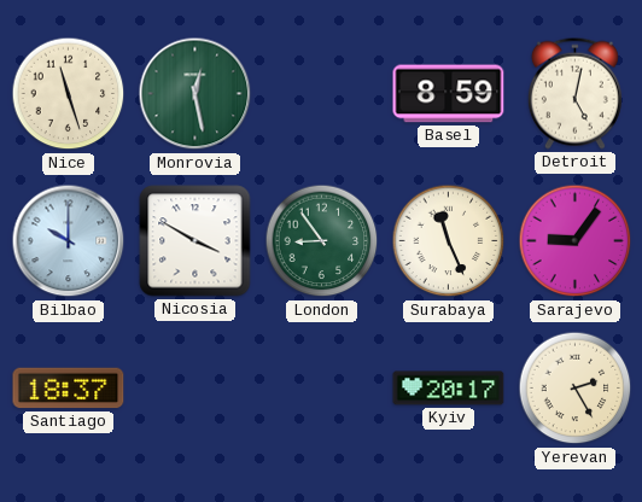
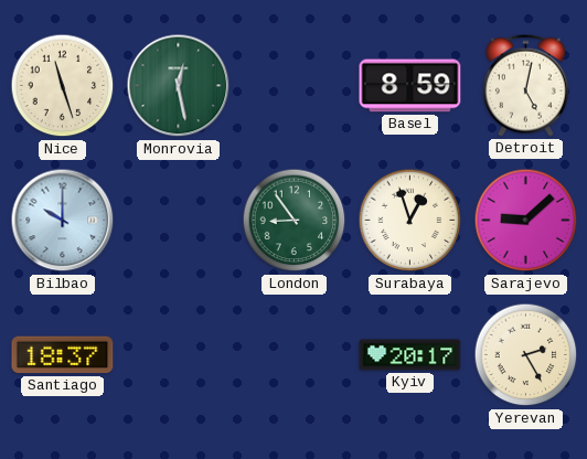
Nicosia: 3:50 -> none (195, 241)
Surabaya: 11:26 -> 12:57 (410, 221)
Sarajevo: 9:06 -> 9:08 (526, 221)
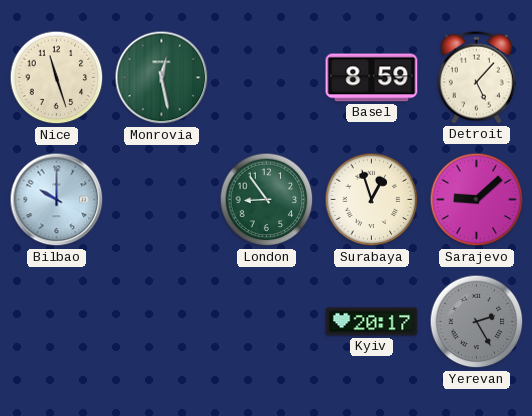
Detroit: 5:02 -> 5:07 (476, 77)
Santiago: 18:37 -> none (63, 355)
Yerevan dial: cream -> grey (477, 322)
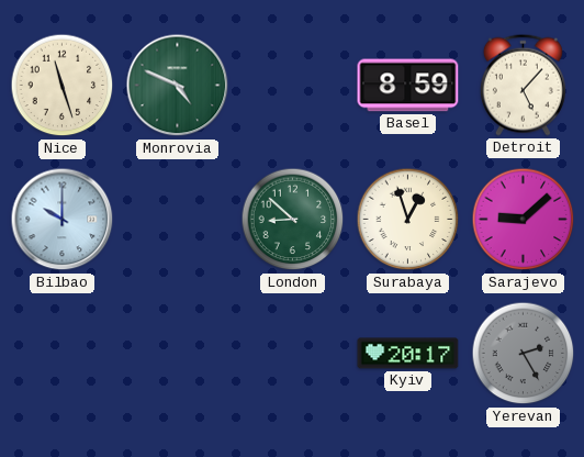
Monrovia: 12:28 -> 4:49 (178, 86)
London: 8:54 -> 8:52 (293, 220)
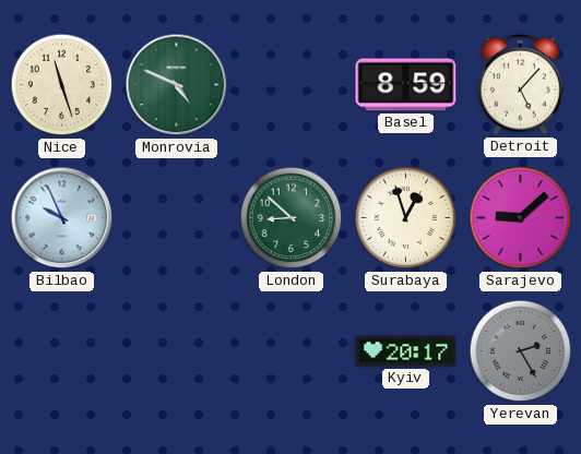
Bilbao: 10:00 -> 9:56 (62, 218)
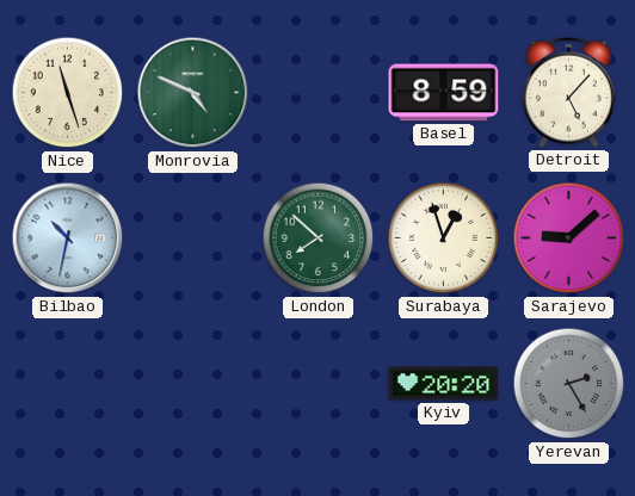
Bilbao: 9:56 -> 10:32 (68, 238)
London: 8:52 -> 7:52 (319, 238)
Kyiv: 20:17 -> 20:20 (444, 384)
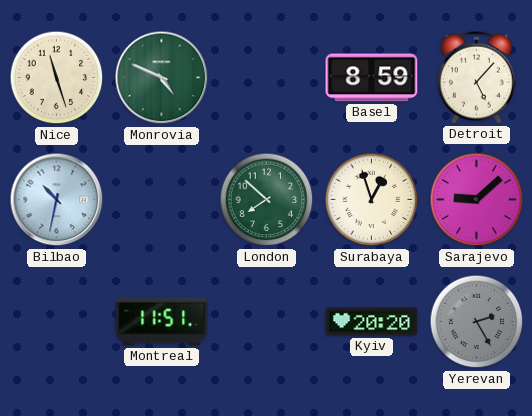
Montreal: none -> 11:51 (162, 322)
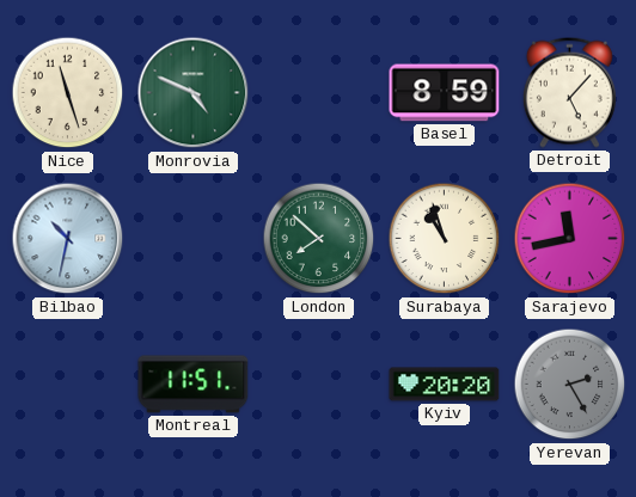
Surabaya: 12:57 -> 10:57 (445, 239)
Sarajevo: 9:08 -> 11:43 (570, 239)
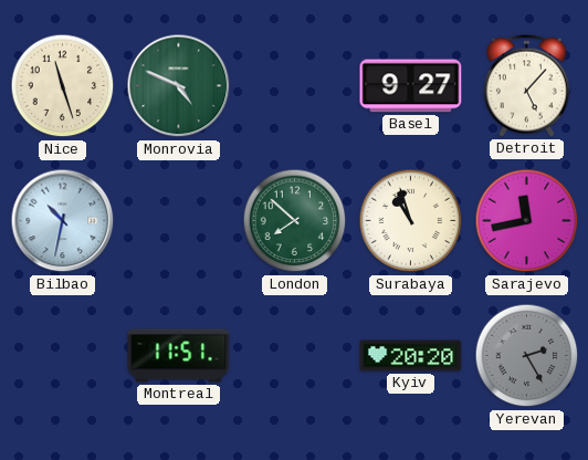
Basel: 8:59 -> 9:27 (411, 86)
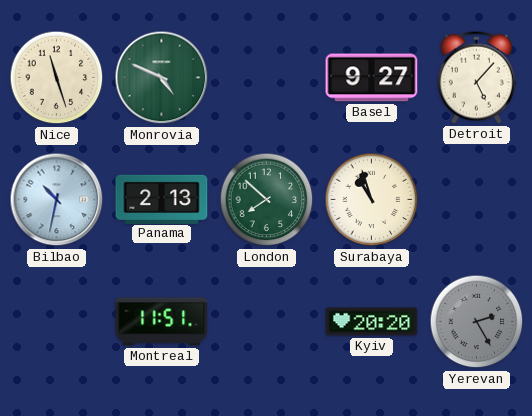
Panama: none -> 2:13 (162, 199)
Sarajevo: 11:43 -> none (527, 221)
